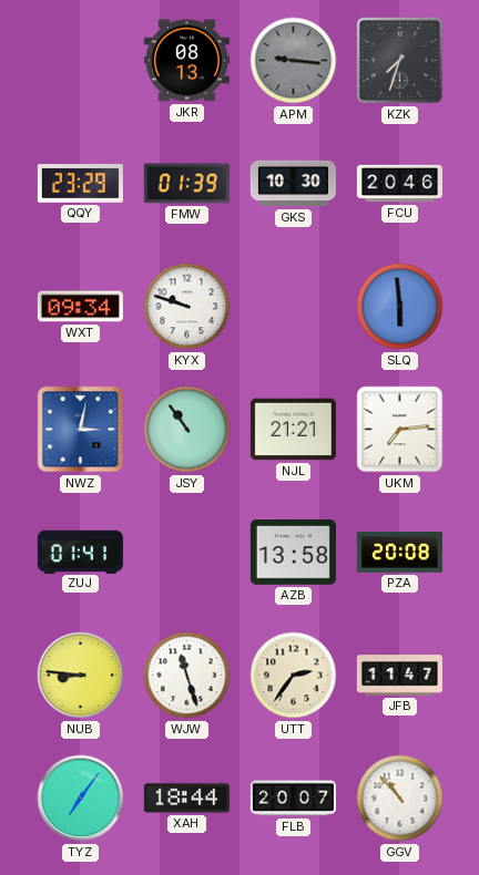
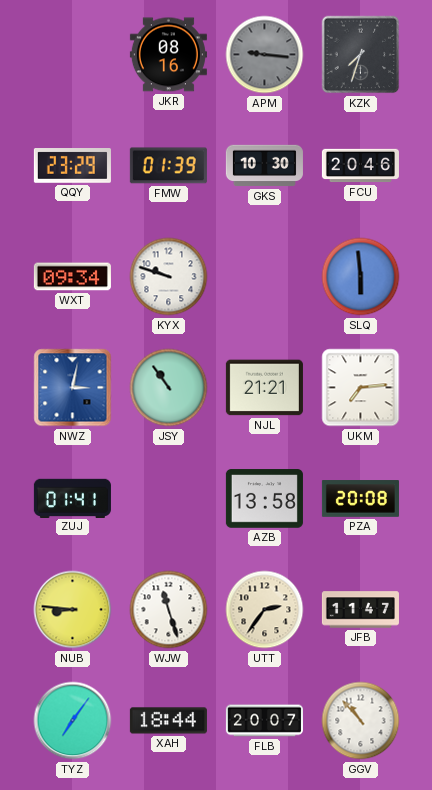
JKR: 08:13 -> 08:16 (168, 55)
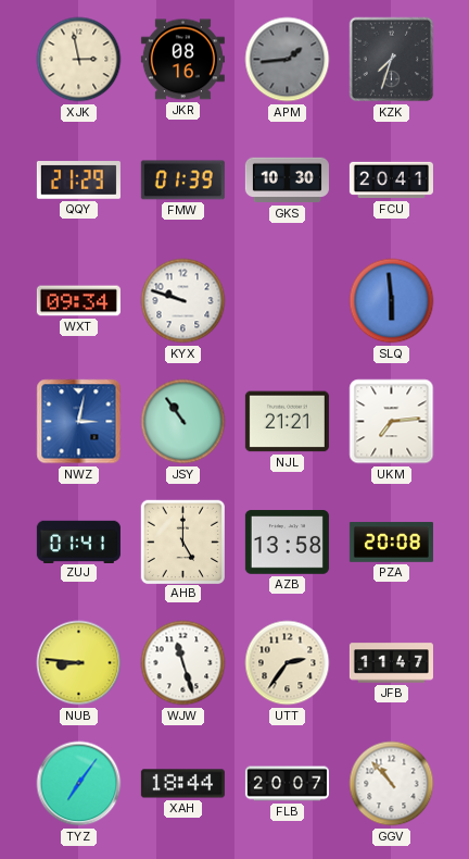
XJK: none -> 2:58 (79, 60)
APM: 9:16 -> 1:44 (288, 60)
QQY: 23:29 -> 21:29 (78, 180)
FCU: 20:46 -> 20:41 (391, 180)
AHB: none -> 5:00 (182, 541)
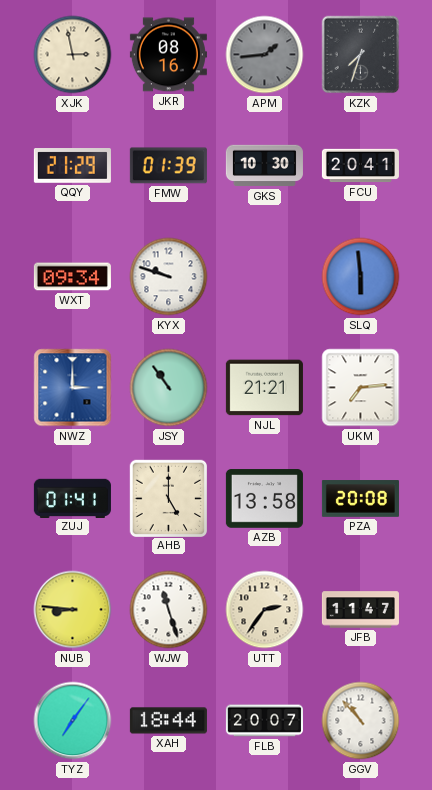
NWZ: 3:02 -> 3:00 (73, 388)
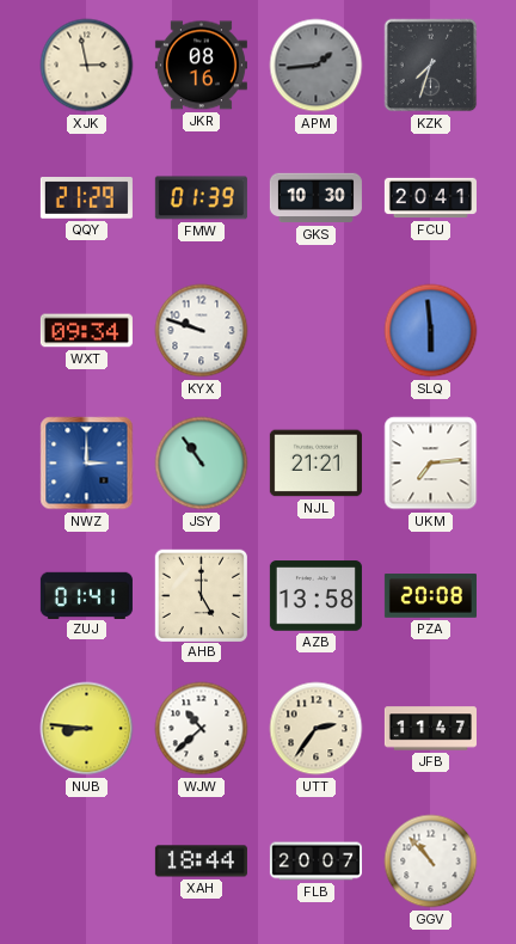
WJW: 11:27 -> 10:38 (202, 729)
TYZ: 7:06 -> none (73, 721)
